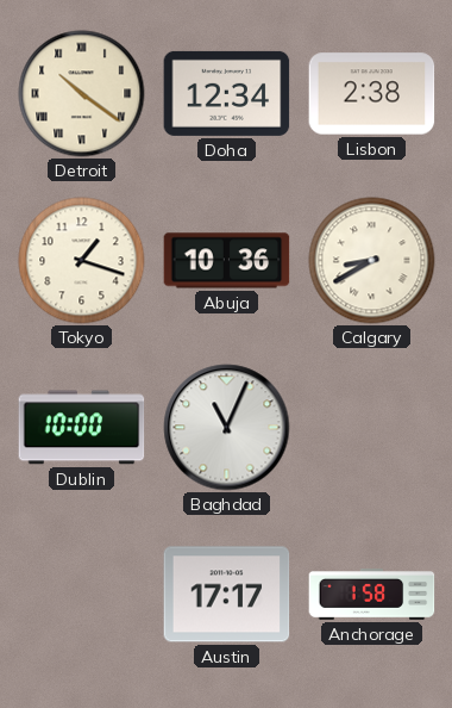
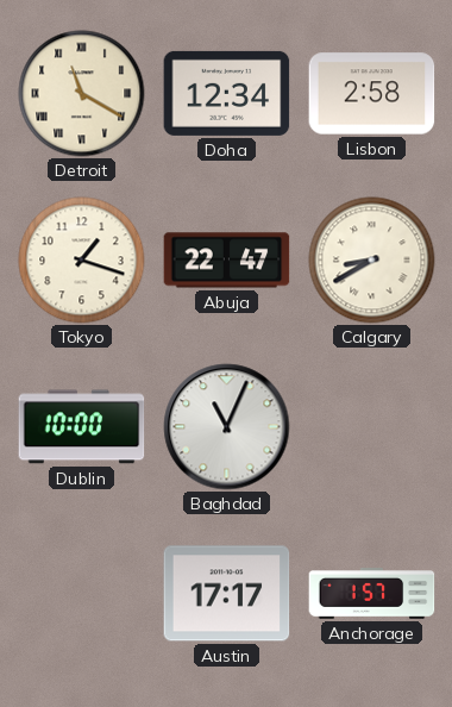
Detroit: 10:21 -> 11:20 (82, 94)
Lisbon: 2:38 -> 2:58 (372, 94)
Abuja: 10:36 -> 22:47 (227, 261)
Anchorage: 1:58 -> 1:57 (372, 594)
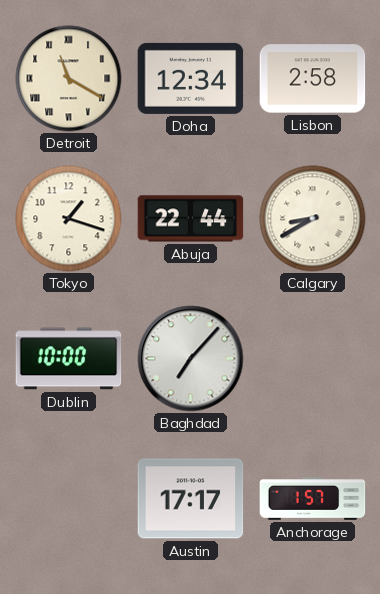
Abuja: 22:47 -> 22:44 (191, 219)
Baghdad: 11:04 -> 7:07 (191, 359)
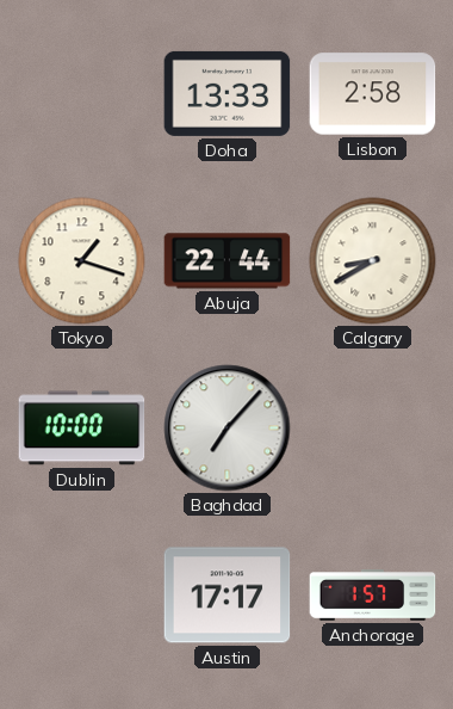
Detroit: 11:20 -> none (69, 79)
Doha: 12:34 -> 13:33 (228, 93)
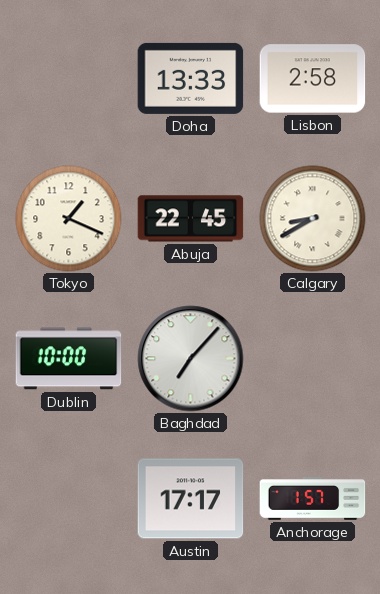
Tokyo: 1:18 -> 1:19 (69, 219)
Abuja: 22:44 -> 22:45 (191, 219)
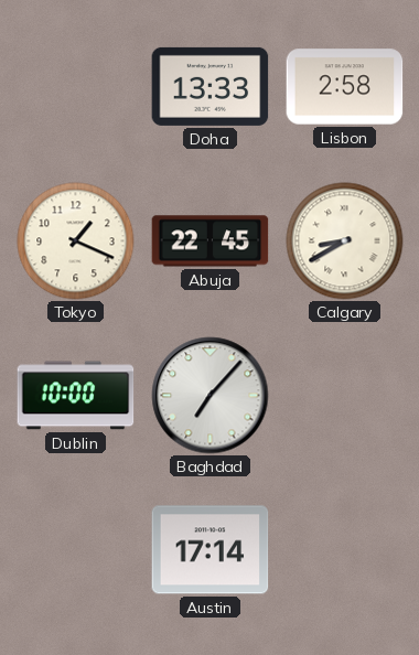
Austin: 17:17 -> 17:14 (211, 550)
Anchorage: 1:57 -> none (313, 499)
